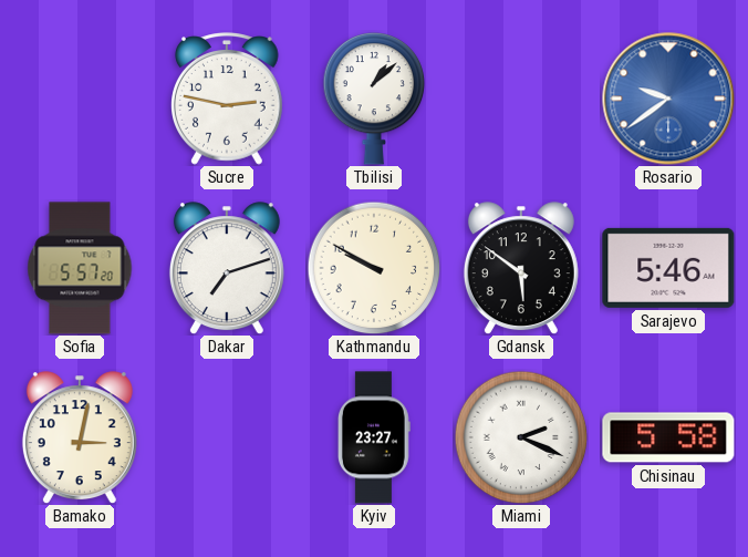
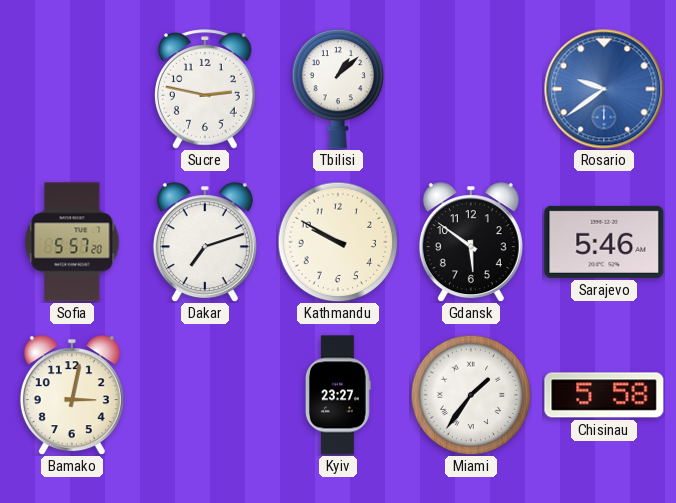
Miami: 2:19 -> 1:36 (471, 395)
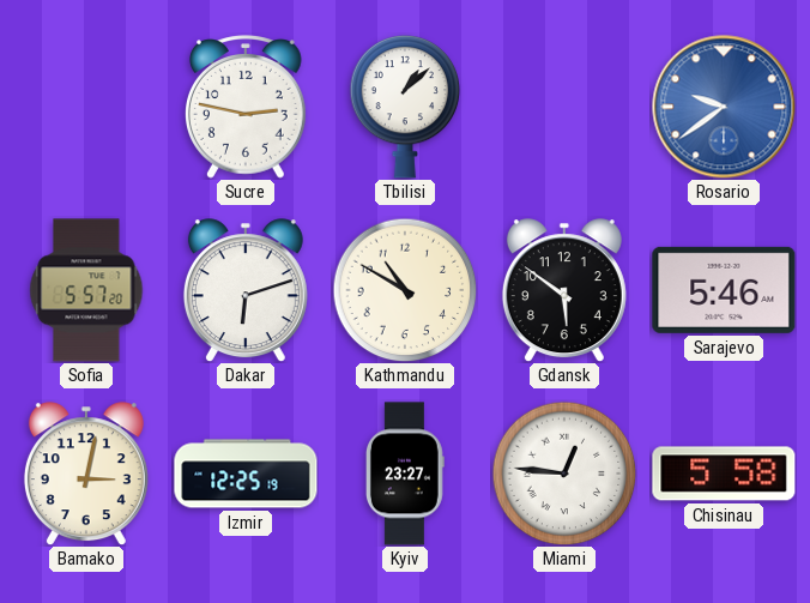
Dakar: 7:12 -> 6:12 (246, 290)
Kathmandu: 9:50 -> 10:50 (405, 290)
Izmir: none -> 12:25 (246, 474)
Miami: 1:36 -> 12:46 (564, 474)
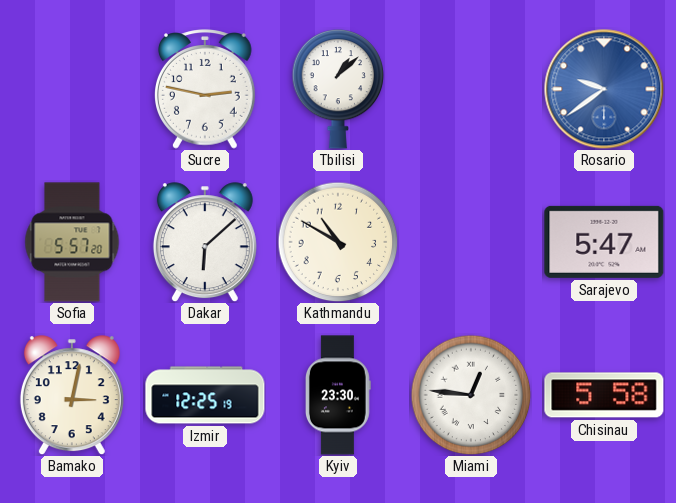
Dakar: 6:12 -> 6:08 (205, 242)
Gdansk: 5:51 -> none (564, 290)
Sarajevo: 5:46 -> 5:47 (604, 242)
Kyiv: 23:27 -> 23:30 (338, 395)
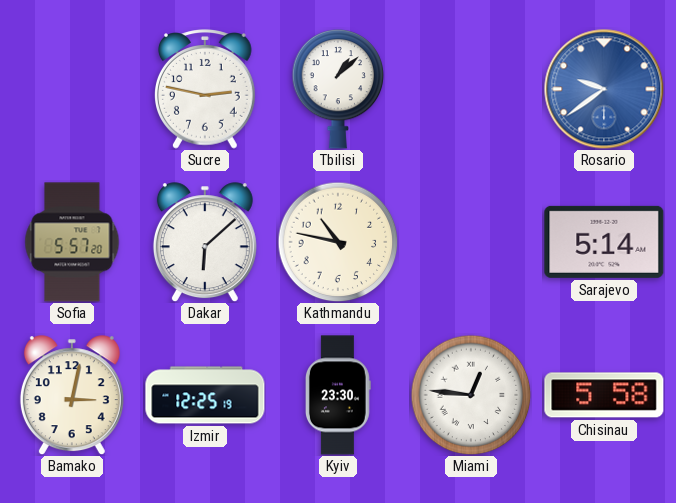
Kathmandu: 10:50 -> 10:47 (338, 242)
Sarajevo: 5:47 -> 5:14 (604, 242)
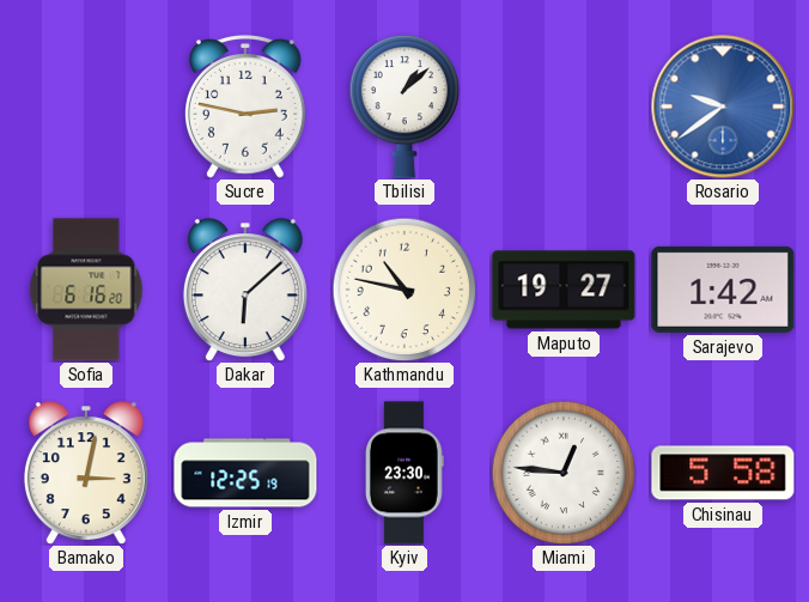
Sofia: 5:57 -> 6:16 (86, 290)
Maputo: none -> 19:27 (564, 290)
Sarajevo: 5:14 -> 1:42 (723, 290)
